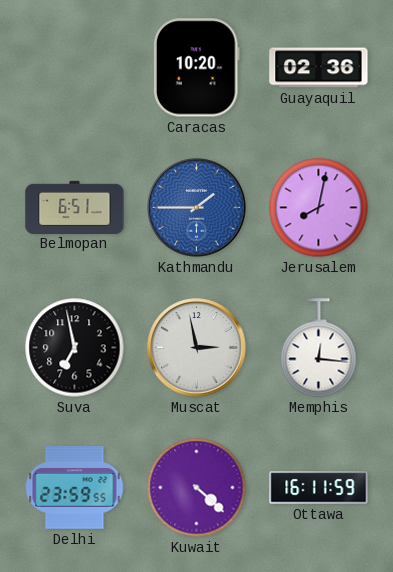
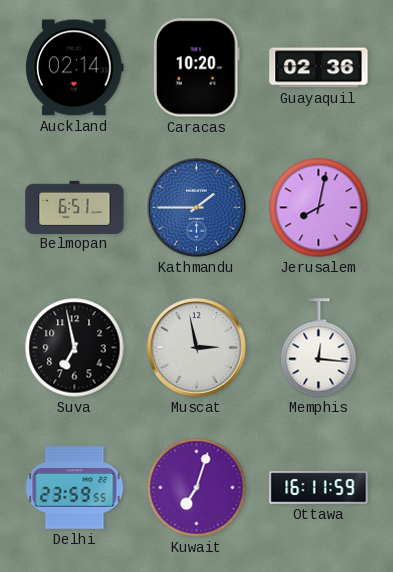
Auckland: none -> 02:14 (75, 68)
Kuwait: 4:22 -> 7:03 (197, 488)
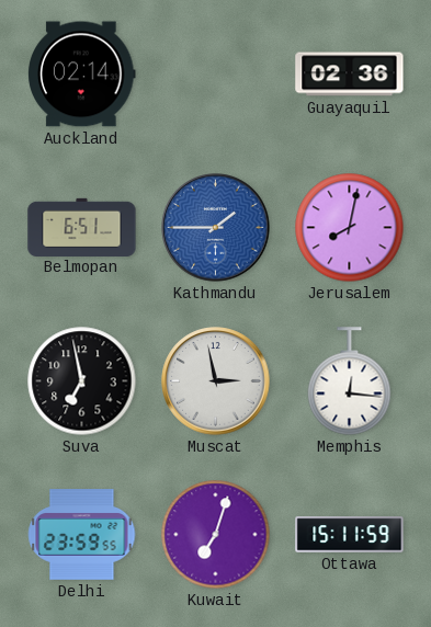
Caracas: 10:20 -> none (196, 68)
Ottawa: 16:11 -> 15:11 (350, 535)
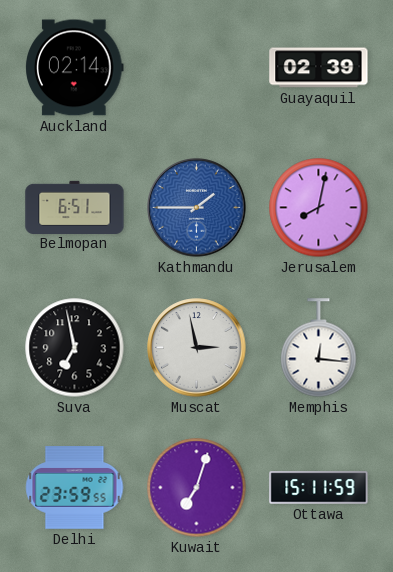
Guayaquil: 02:36 -> 02:39 (319, 68)
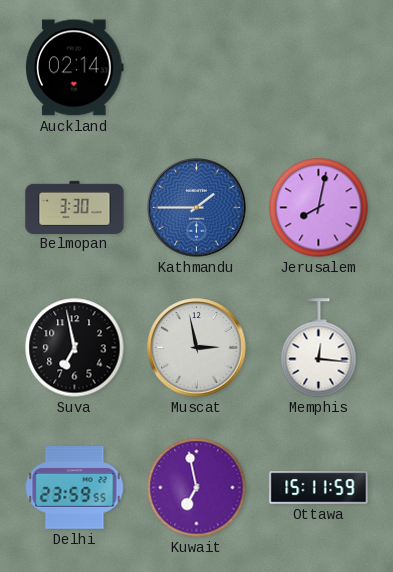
Guayaquil: 02:39 -> none (319, 68)
Belmopan: 6:51 -> 3:30 (75, 207)
Kuwait: 7:03 -> 6:58 (197, 488)
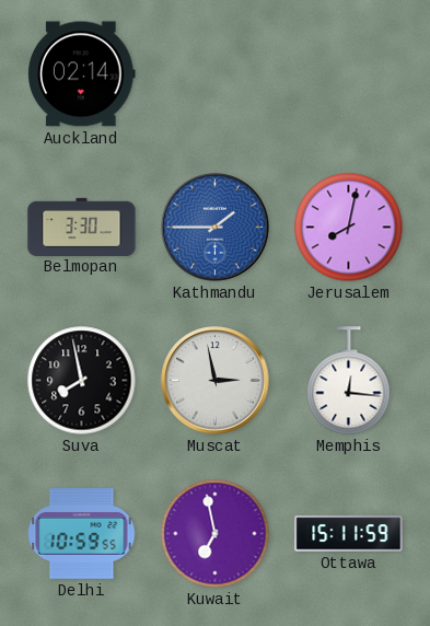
Suva: 6:58 -> 7:58 (82, 381)
Delhi: 23:59 -> 10:59 (82, 534)
